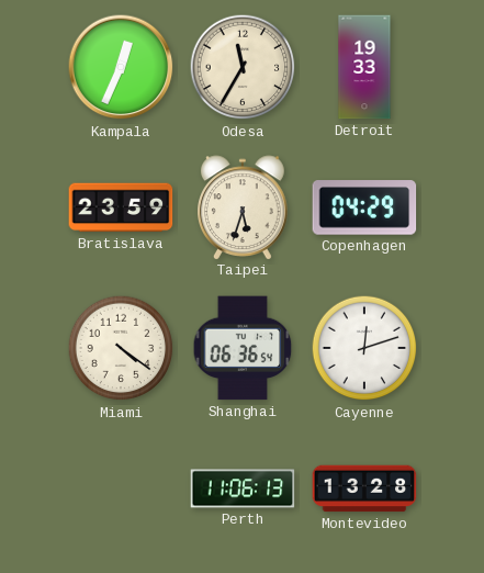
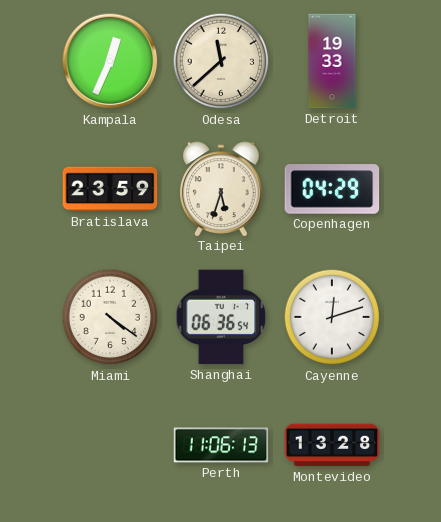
Odesa: 11:35 -> 11:38 (221, 61)
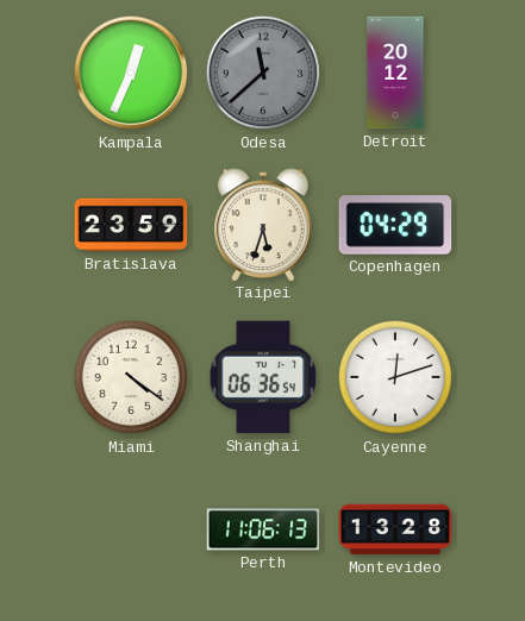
Odesa dial: cream -> grey (263, 73)
Detroit: 19:33 -> 20:12 (395, 73)
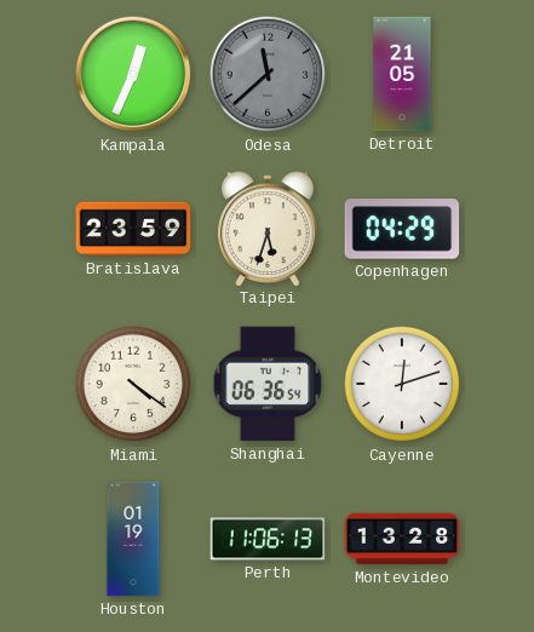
Detroit: 20:12 -> 21:05 (402, 74)
Houston: none -> 01:19 (133, 539)
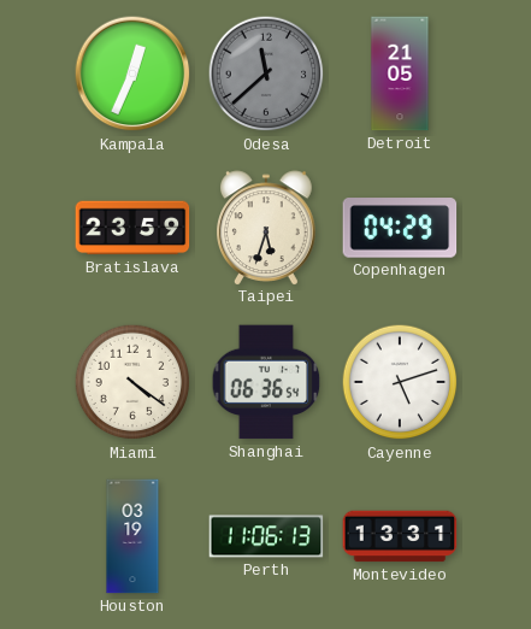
Cayenne: 12:12 -> 5:12 (400, 382)
Houston: 01:19 -> 03:19 (132, 536)
Montevideo: 13:28 -> 13:31 (400, 536)
